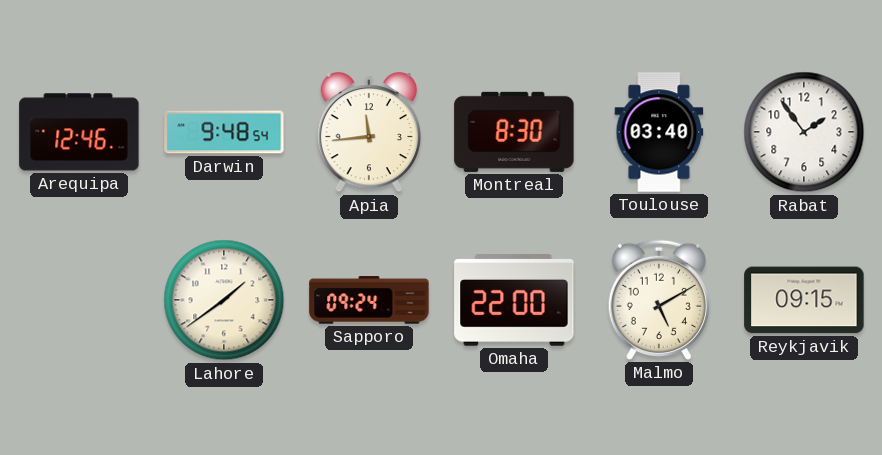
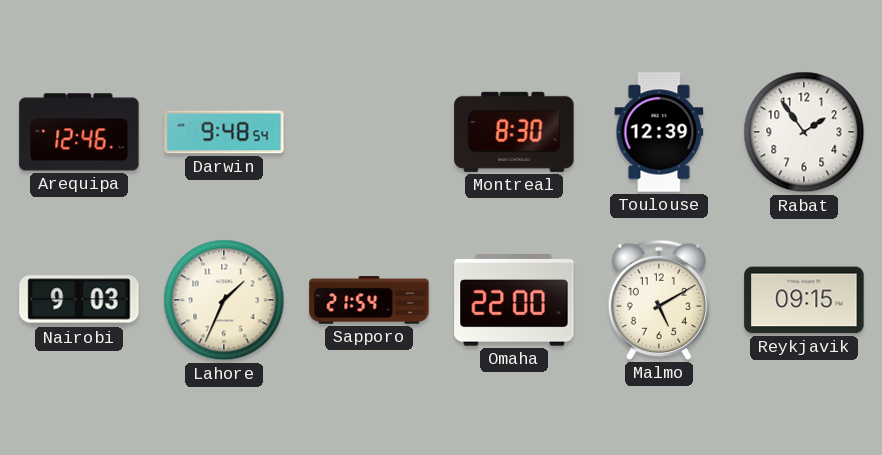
Apia: 11:44 -> none (368, 132)
Toulouse: 03:40 -> 12:39 (659, 132)
Nairobi: none -> 9:03 (79, 300)
Lahore: 1:39 -> 1:34 (224, 300)
Sapporo: 09:24 -> 21:54 (369, 300)
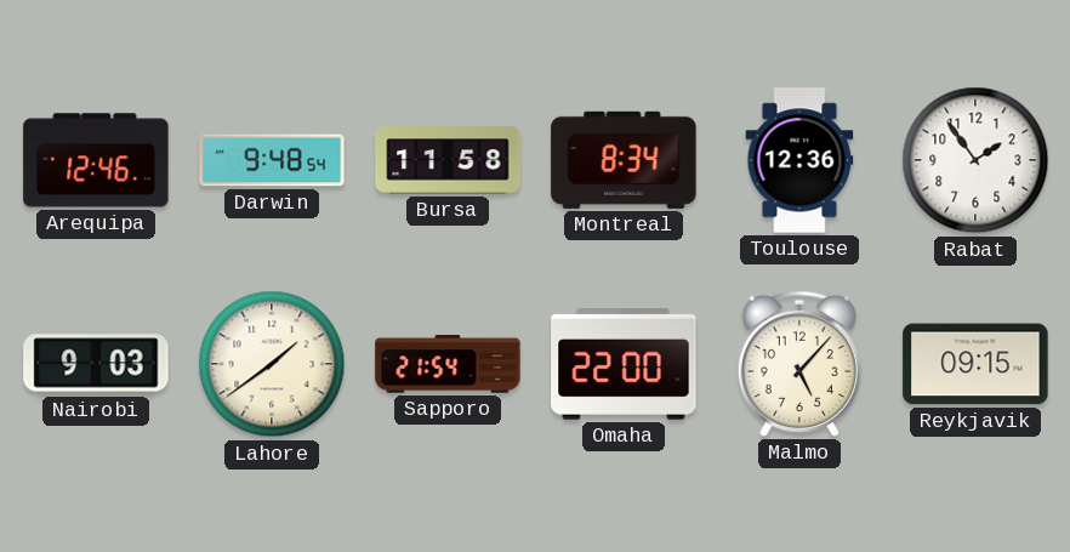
Bursa: none -> 11:58 (448, 160)
Montreal: 8:30 -> 8:34 (624, 160)
Toulouse: 12:39 -> 12:36 (799, 160)
Lahore: 1:34 -> 1:39 (272, 364)
Malmo: 5:10 -> 5:07 (799, 364)
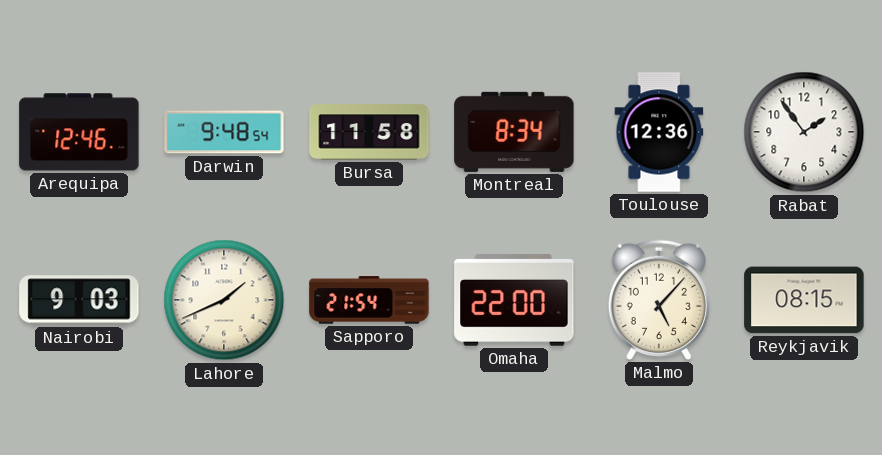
Lahore: 1:39 -> 1:41 (224, 300)
Reykjavik: 09:15 -> 08:15 (804, 300)
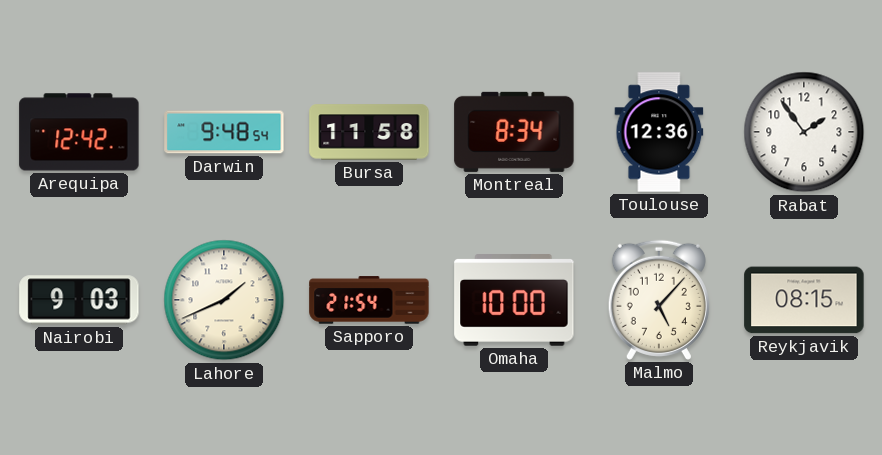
Arequipa: 12:46 -> 12:42 (79, 132)
Omaha: 22:00 -> 10:00 (514, 300)
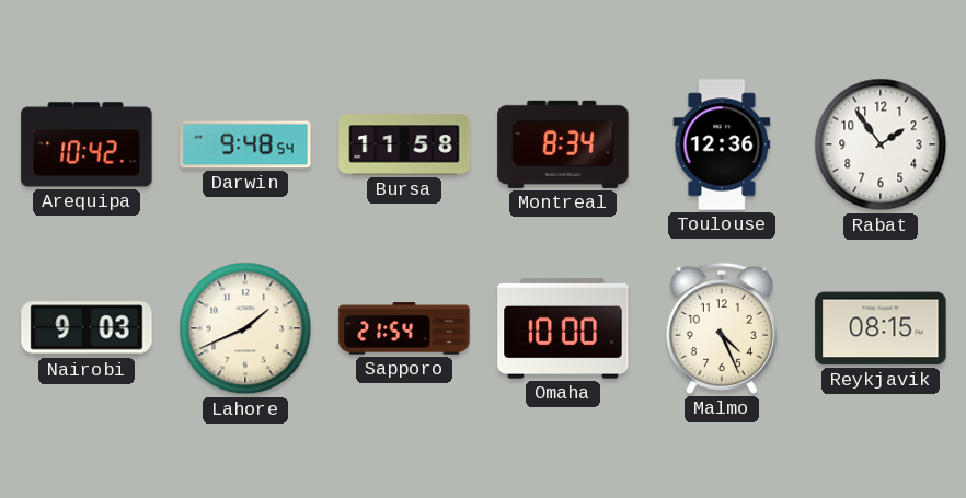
Arequipa: 12:42 -> 10:42 (87, 144)
Malmo: 5:07 -> 4:26 (722, 328)
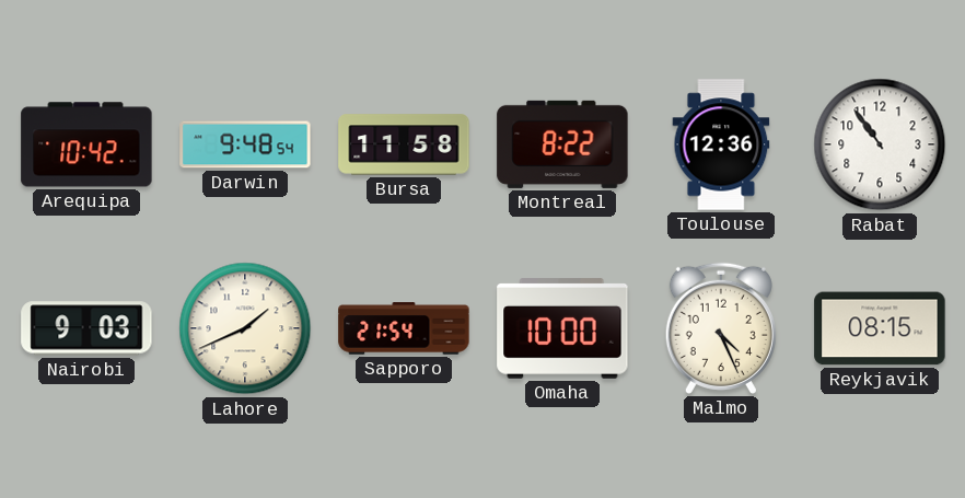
Montreal: 8:34 -> 8:22 (562, 144)
Rabat: 1:54 -> 10:54 (880, 144)
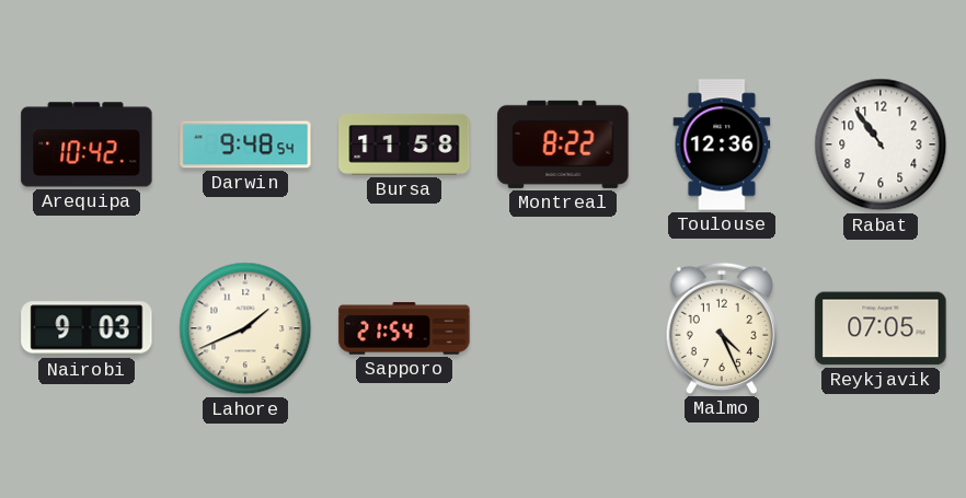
Omaha: 10:00 -> none (562, 328)
Reykjavik: 08:15 -> 07:05 (881, 328)
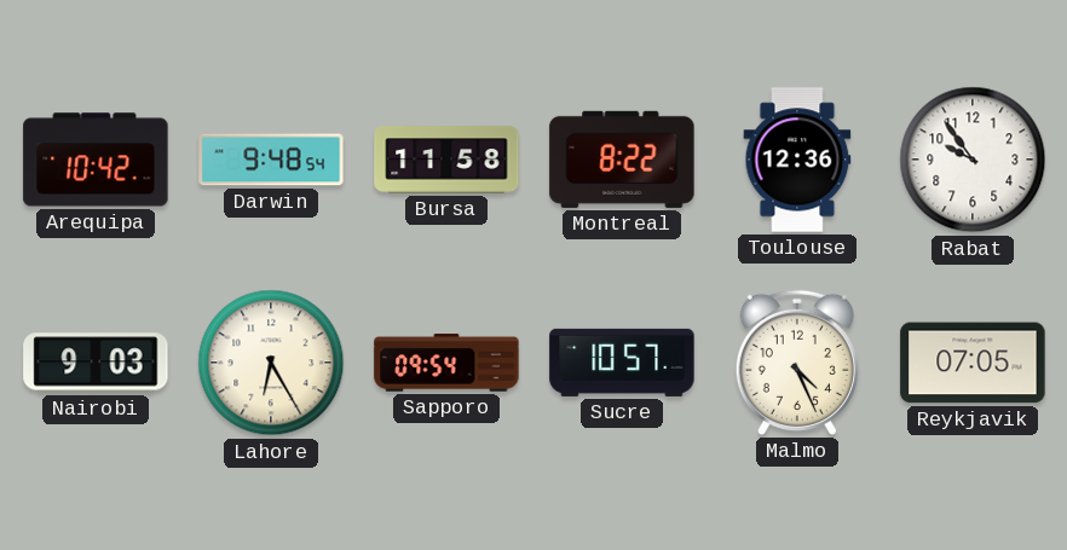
Rabat: 10:54 -> 9:54 (973, 160)
Lahore: 1:41 -> 6:25 (271, 363)
Sapporo: 21:54 -> 09:54 (446, 363)
Sucre: none -> 10:57 (622, 363)
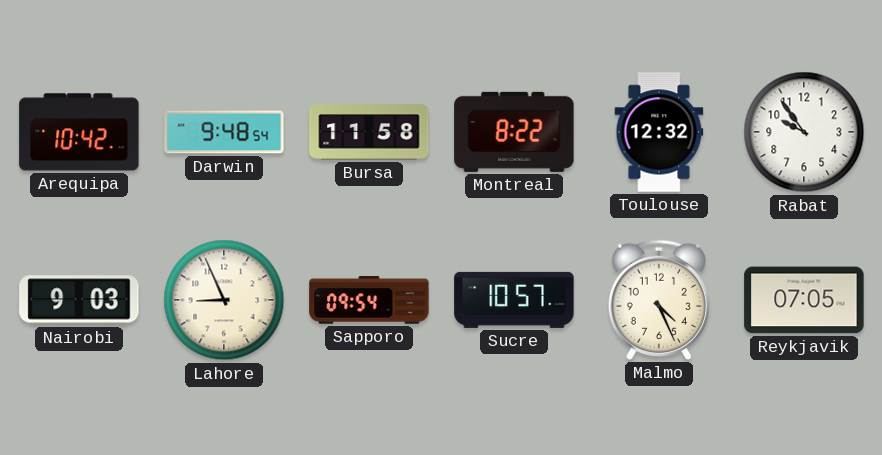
Toulouse: 12:36 -> 12:32 (659, 132)
Lahore: 6:25 -> 8:56 (224, 300)
